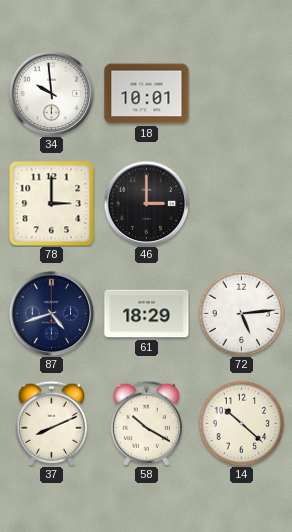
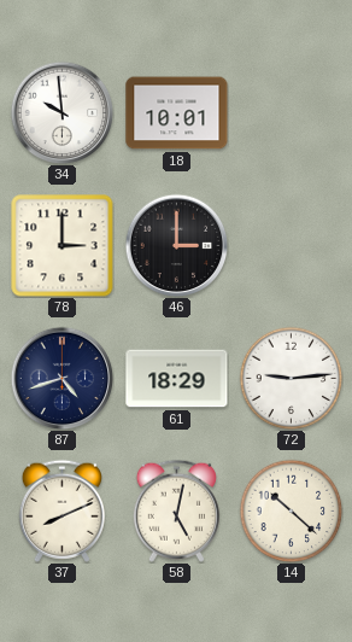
72: 5:14 -> 9:14 (291, 378)
58: 10:20 -> 5:02 (176, 510)
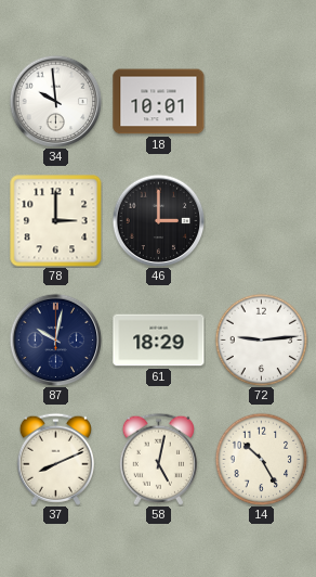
87: 4:42 -> 10:02 (55, 339)
14: 10:22 -> 10:25 (261, 459)
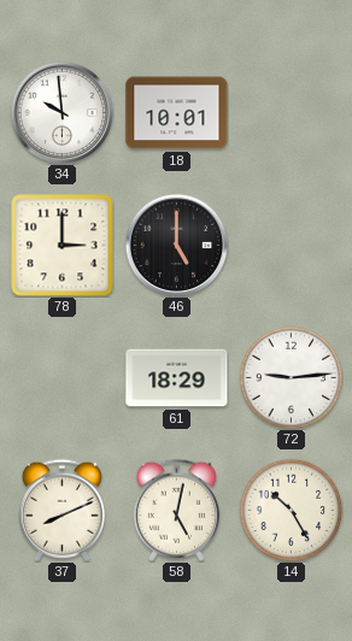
46: 3:00 -> 5:00 (176, 245)
87: 10:02 -> none (55, 339)
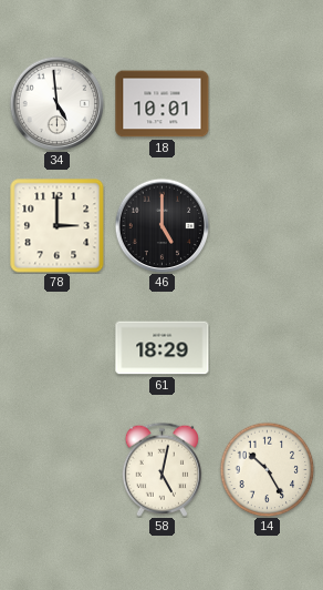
34: 9:59 -> 4:59 (56, 103)
72: 9:14 -> none (291, 377)
37: 8:11 -> none (61, 510)
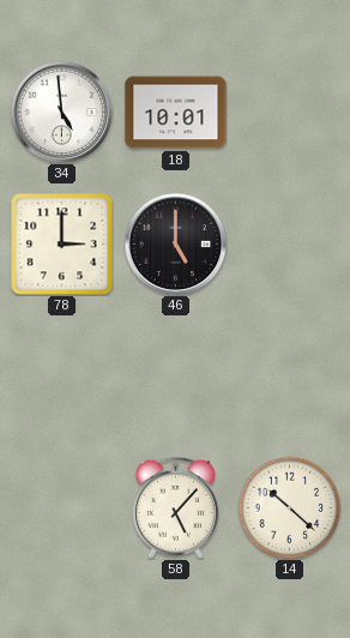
61: 18:29 -> none (163, 348)
58: 5:02 -> 5:07 (175, 507)
14: 10:25 -> 10:22 (289, 507)
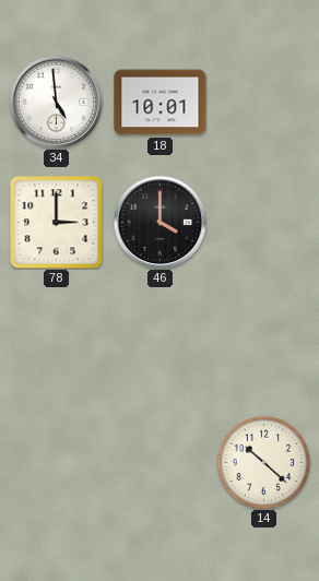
46: 5:00 -> 4:00 (159, 222)
58: 5:07 -> none (175, 507)
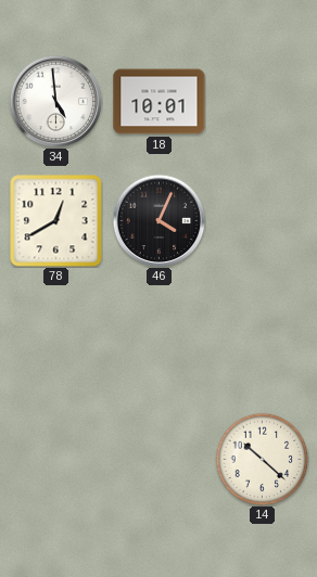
78: 3:00 -> 12:40 (56, 221)
46: 4:00 -> 4:04 (158, 220)
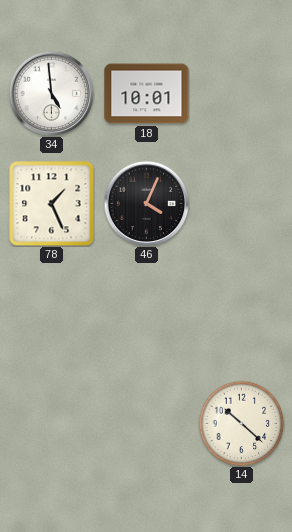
78: 12:40 -> 1:26 (52, 204)
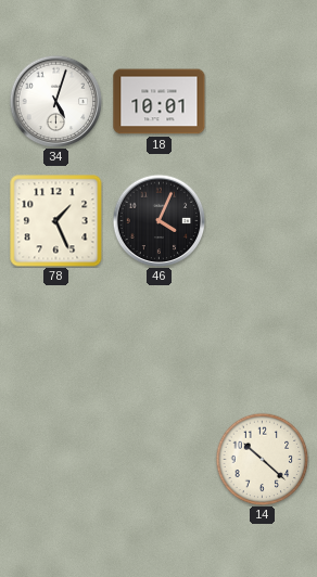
34: 4:59 -> 5:03 (55, 101)
